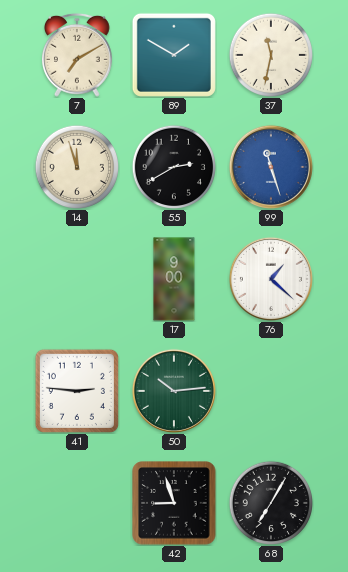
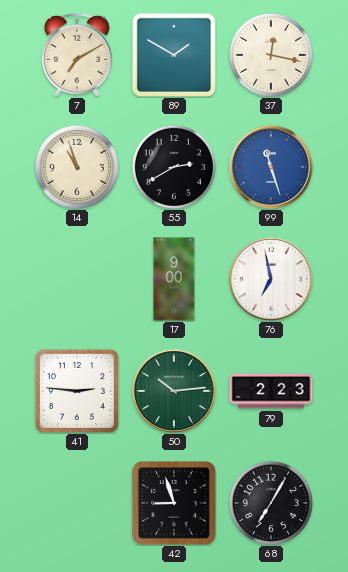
37: 11:32 -> 12:17 (270, 54)
14: 11:57 -> 10:57 (76, 166)
76: 1:22 -> 6:58 (271, 279)
79: none -> 2:23 (271, 391)
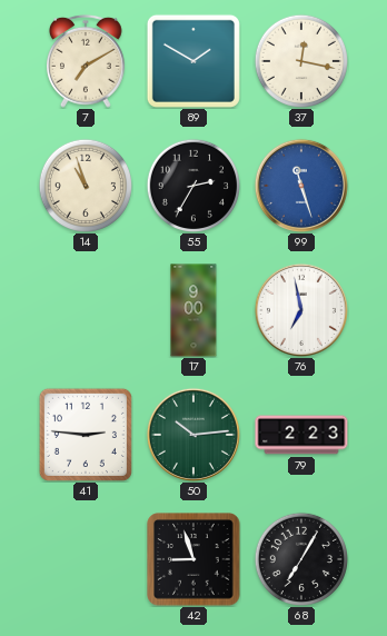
55: 2:40 -> 2:35 (192, 185)
